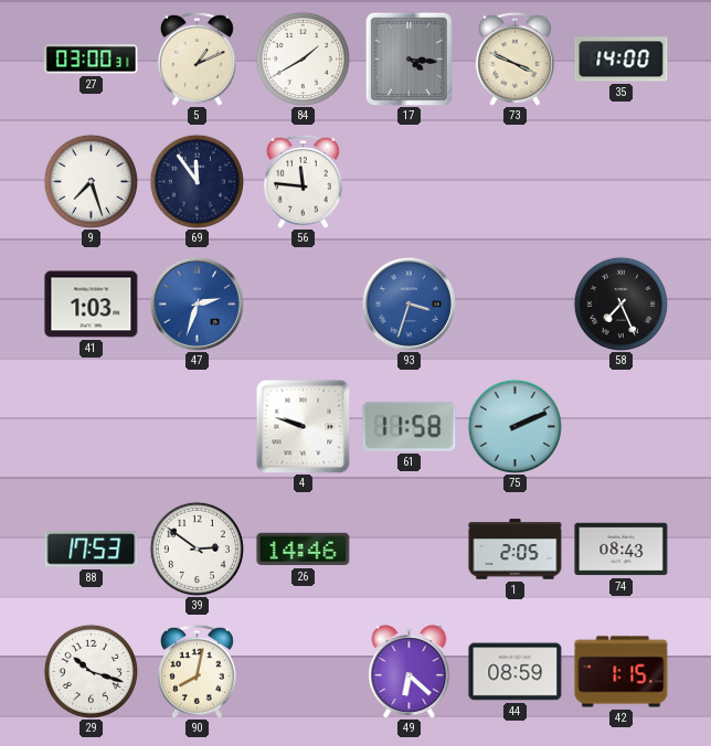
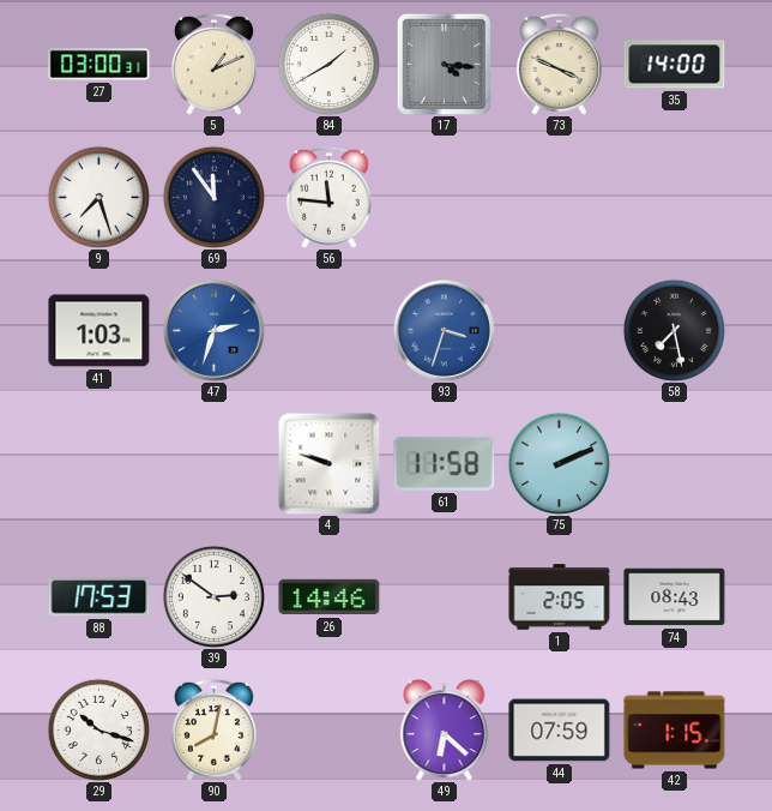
58: 7:26 -> 7:28 (674, 330)
44: 08:59 -> 07:59 (560, 731)
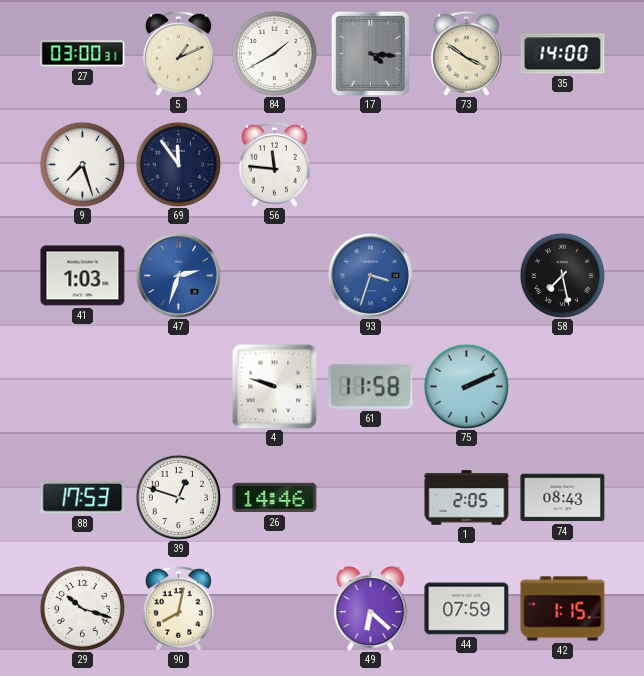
73: 3:49 -> 3:51 (466, 53)
39: 2:51 -> 12:48 (178, 497)
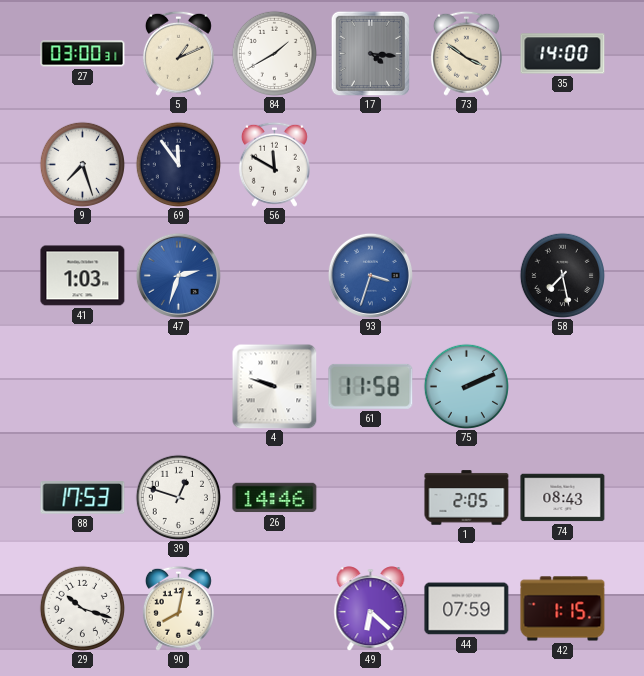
56: 11:46 -> 11:50 (274, 164)
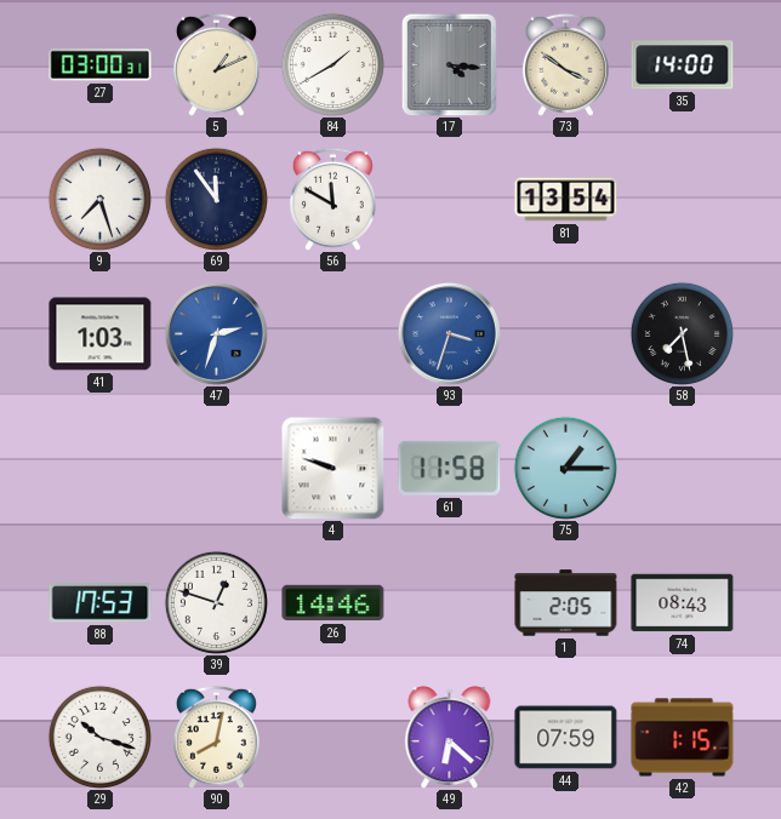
81: none -> 13:54 (566, 200)
75: 2:11 -> 1:15 (565, 468)
